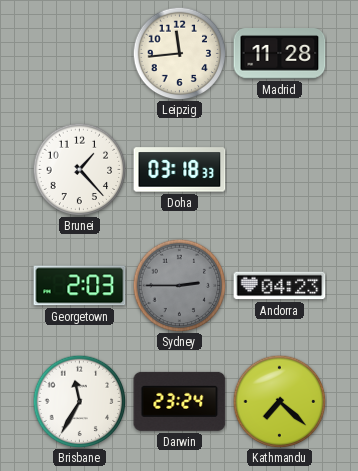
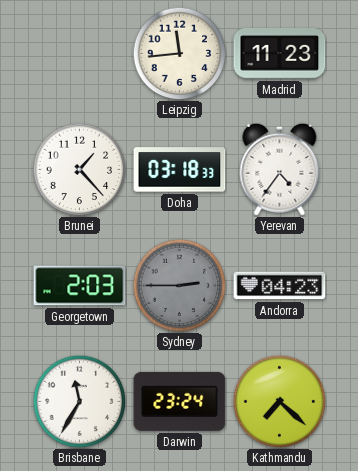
Madrid: 11:28 -> 11:23 (280, 54)
Yerevan: none -> 4:36 (280, 169)
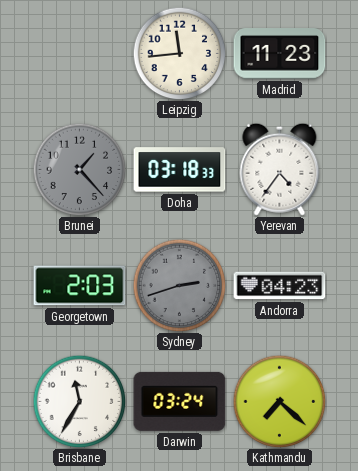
Brunei dial: white -> grey (79, 169)
Sydney: 2:45 -> 2:42 (179, 285)
Darwin: 23:24 -> 03:24 (180, 401)
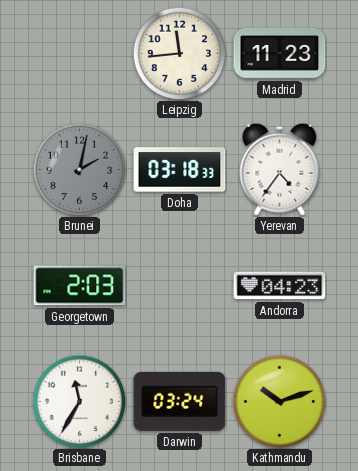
Brunei: 1:23 -> 2:02 (79, 169)
Sydney: 2:42 -> none (179, 285)
Kathmandu: 7:22 -> 10:12 (279, 401)
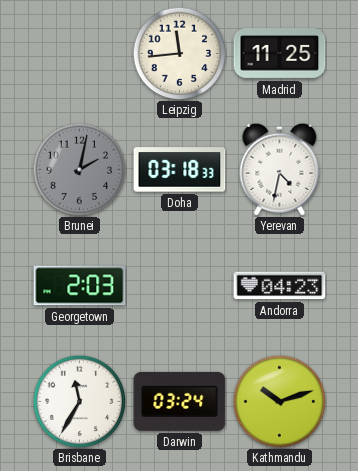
Madrid: 11:23 -> 11:25 (280, 54)
Yerevan: 4:36 -> 4:32 (280, 169)
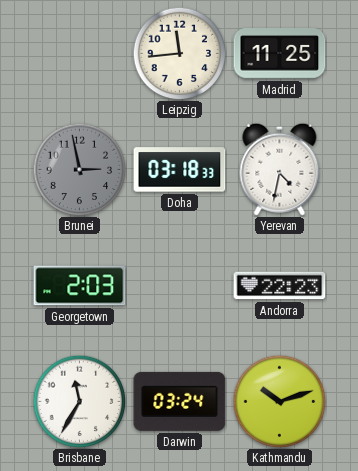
Brunei: 2:02 -> 2:58 (79, 169)
Andorra: 04:23 -> 22:23 (280, 286)
